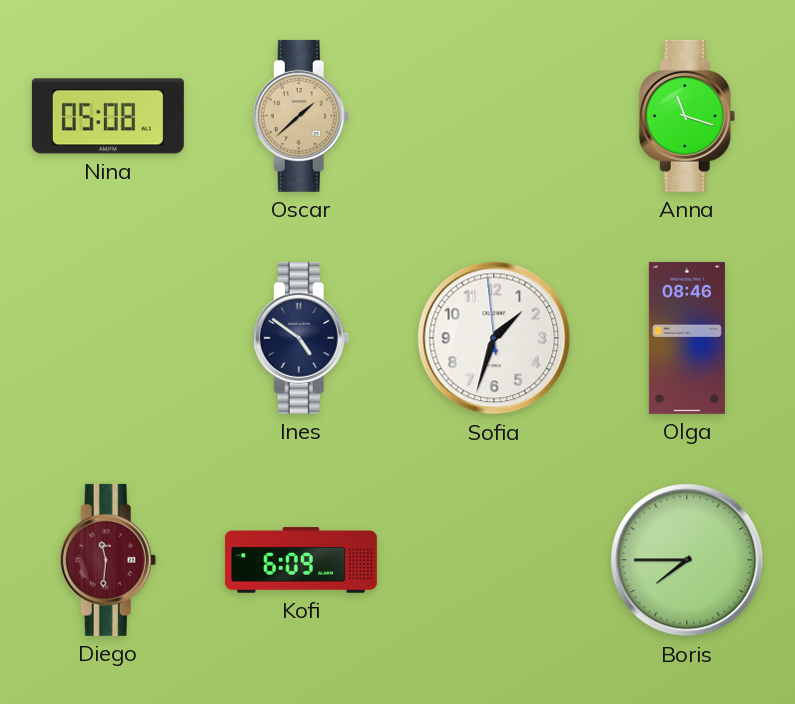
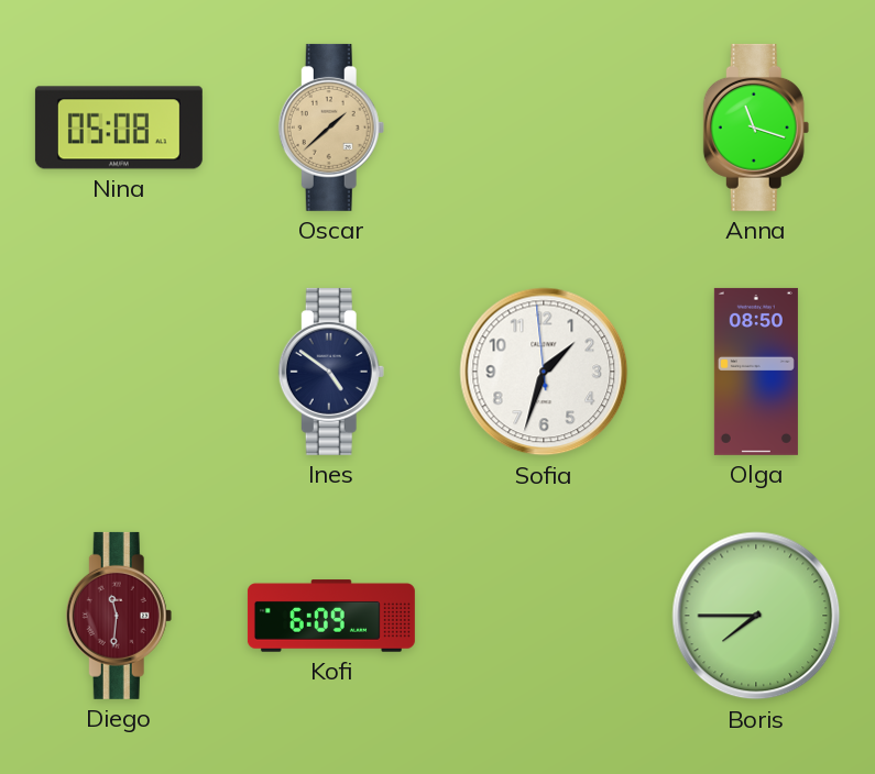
Olga: 08:46 -> 08:50 (756, 372)
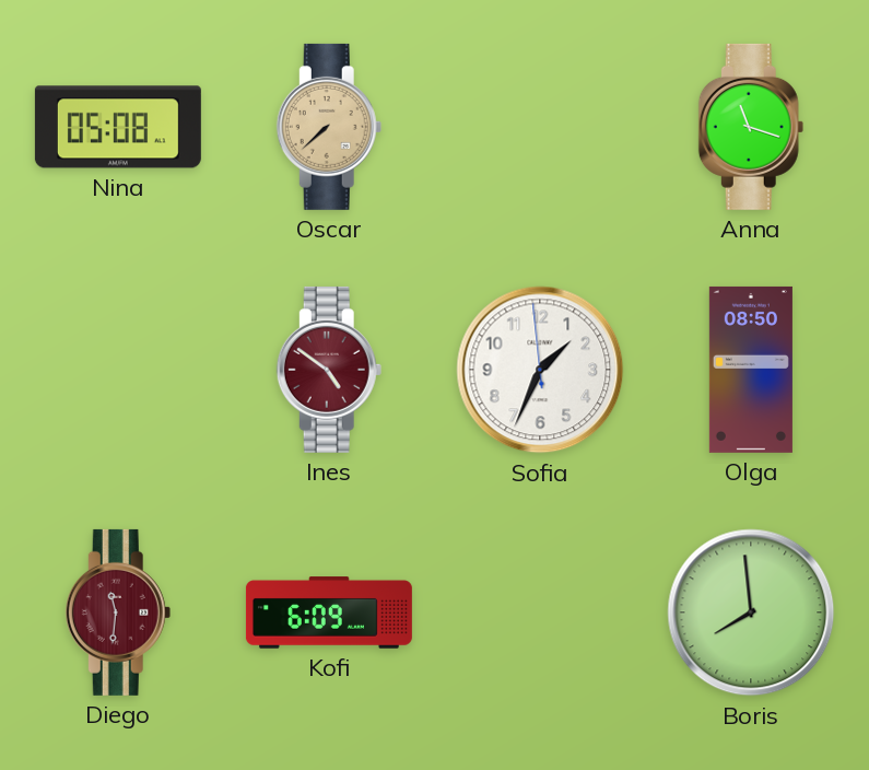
Oscar: 1:38 -> 7:38 (329, 127)
Ines dial: navy -> burgundy (329, 370)
Sofia: 1:32 -> 1:33 (540, 370)
Boris: 7:45 -> 7:59 (751, 612)
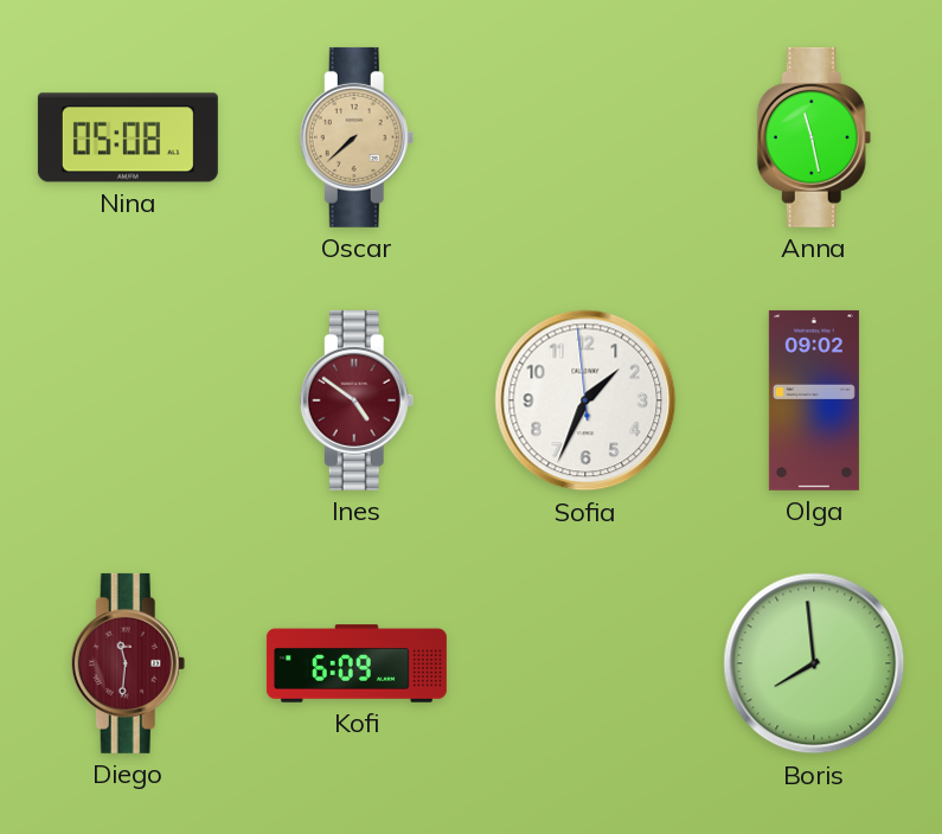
Anna: 11:18 -> 11:28 (814, 137)
Olga: 08:50 -> 09:02 (814, 400)
